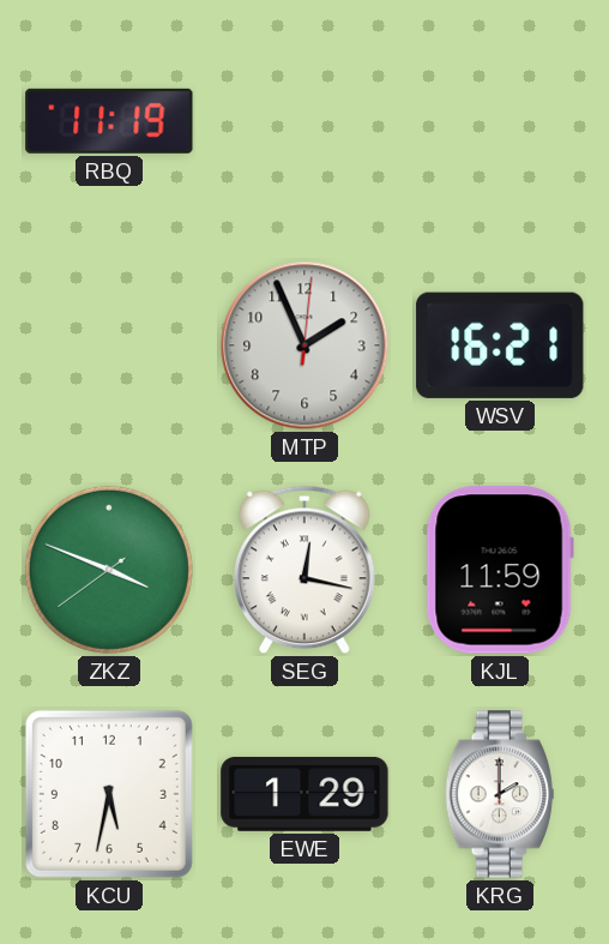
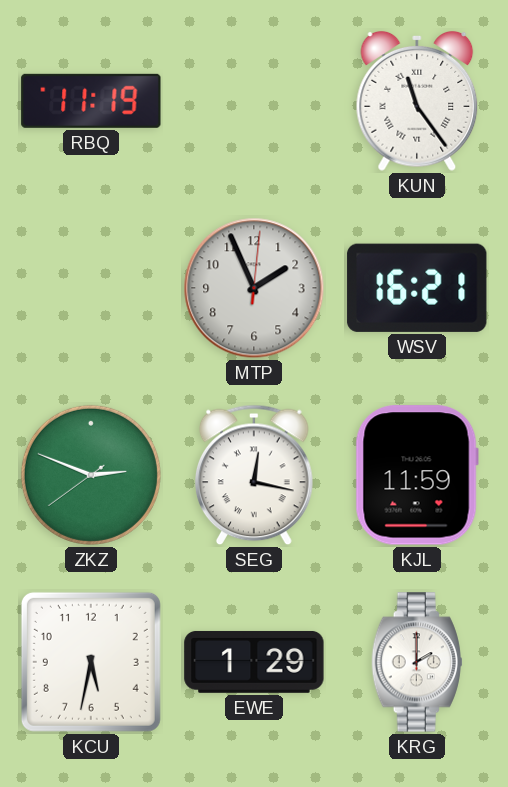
KUN: none -> 11:24 (417, 101)
ZKZ: 3:48 -> 2:48 (91, 475)
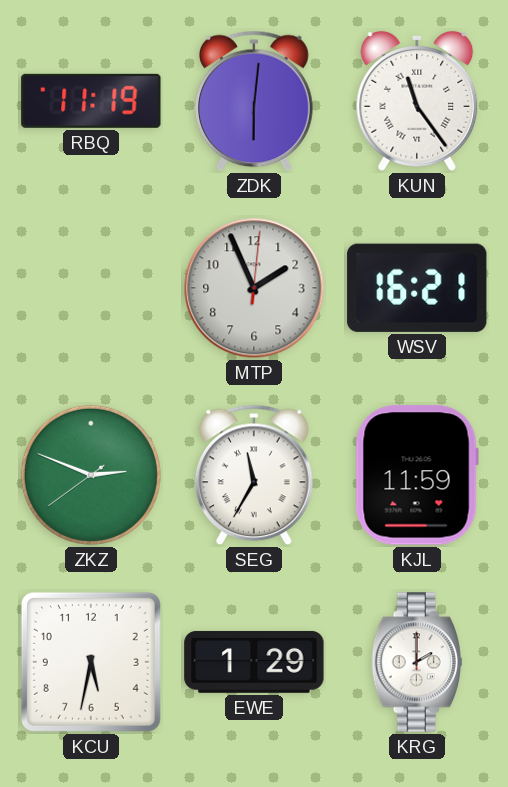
ZDK: none -> 6:01 (255, 101)
SEG: 12:17 -> 11:35 (255, 475)
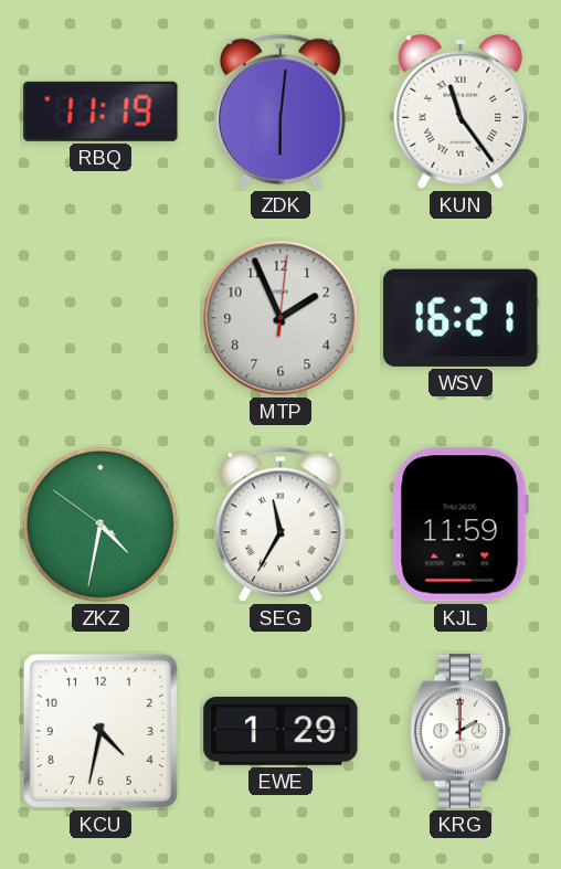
ZKZ: 2:48 -> 4:31 (100, 524)
KCU: 5:32 -> 4:32 (100, 731)
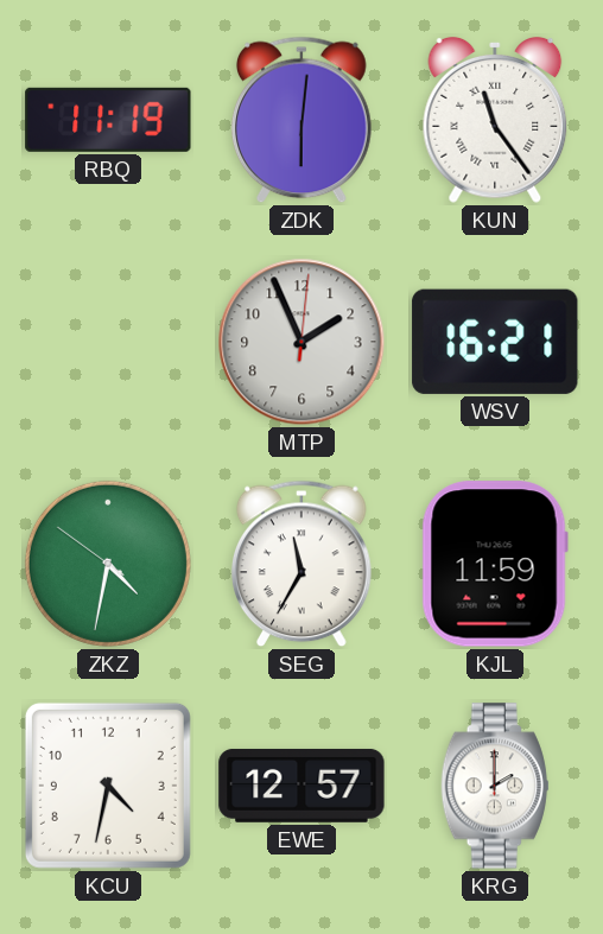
EWE: 1:29 -> 12:57 (301, 786)
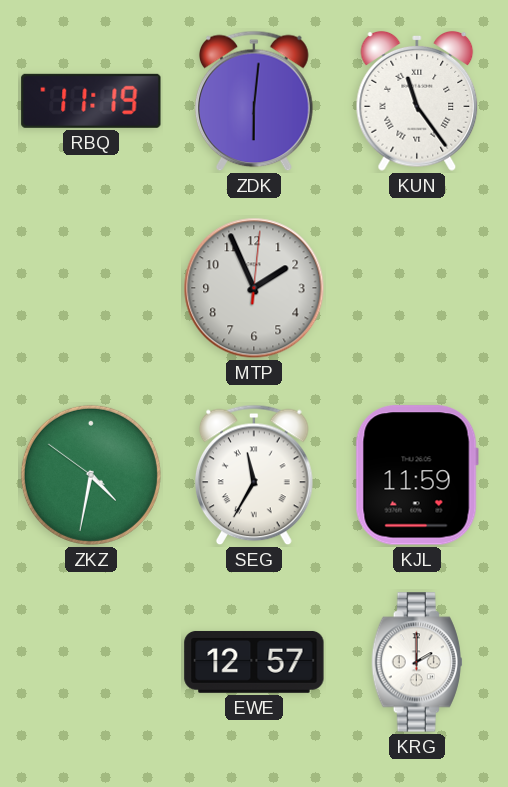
WSV: 16:21 -> none (495, 342)
KCU: 4:32 -> none (108, 786)
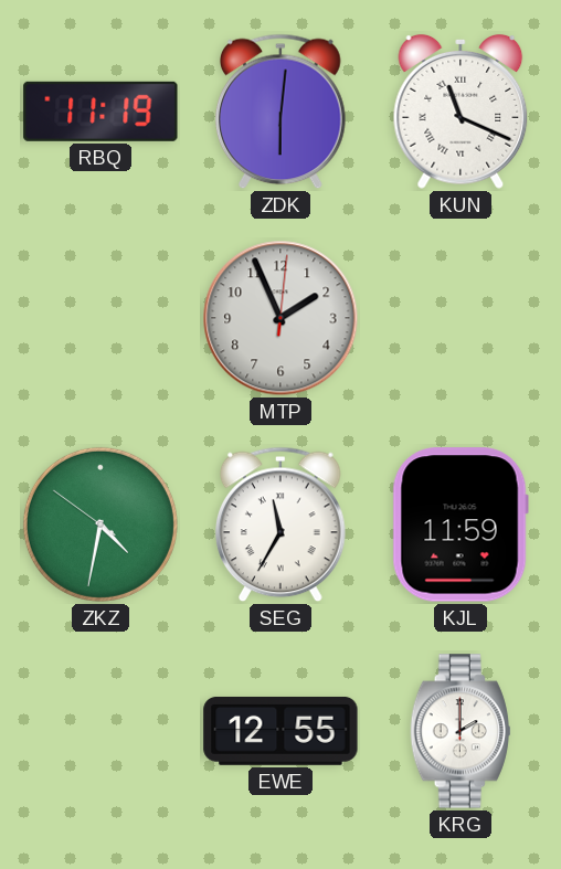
KUN: 11:24 -> 11:19 (461, 112)
EWE: 12:57 -> 12:55 (280, 731)
